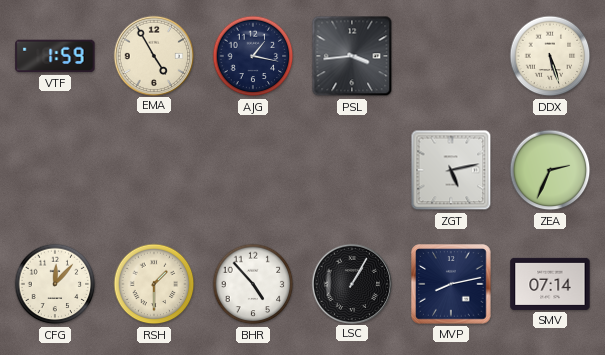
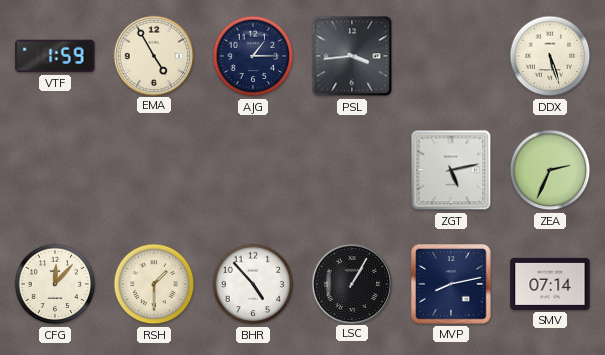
AJG: 1:17 -> 1:15 (253, 56)
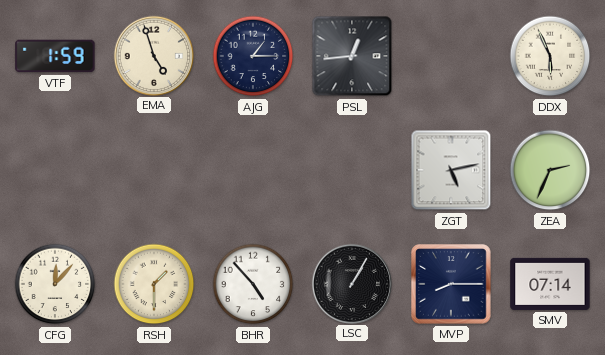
EMA: 4:55 -> 4:57 (153, 55)
PSL: 3:44 -> 12:44 (352, 56)
DDX: 5:27 -> 5:56 (550, 56)
MVP: 8:13 -> 8:15 (451, 284)
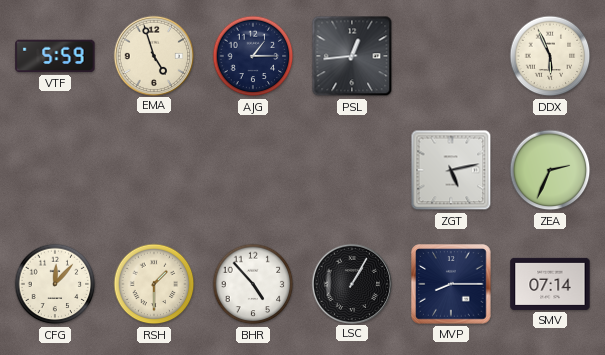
VTF: 1:59 -> 5:59 (55, 56)
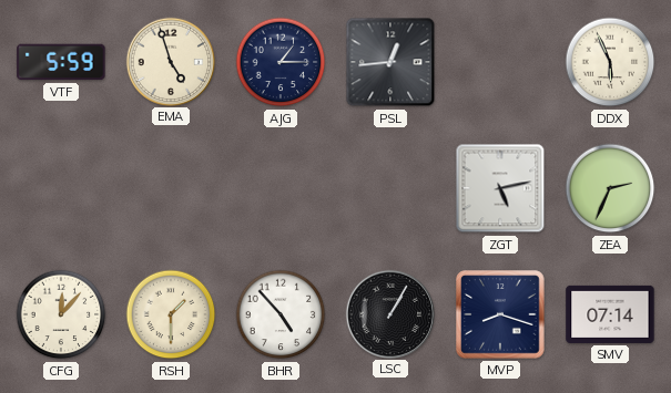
MVP: 8:15 -> 8:18 (500, 314)
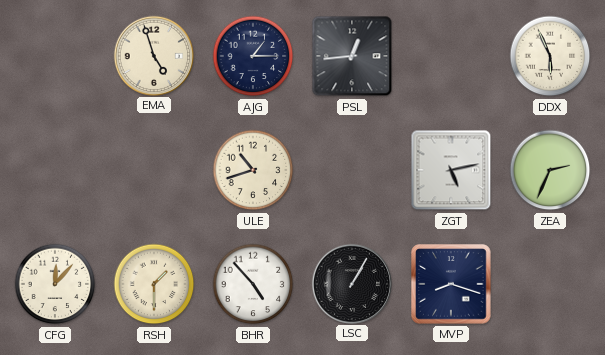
VTF: 5:59 -> none (61, 62)
ULE: none -> 10:42 (253, 170)
SMV: 07:14 -> none (610, 314)
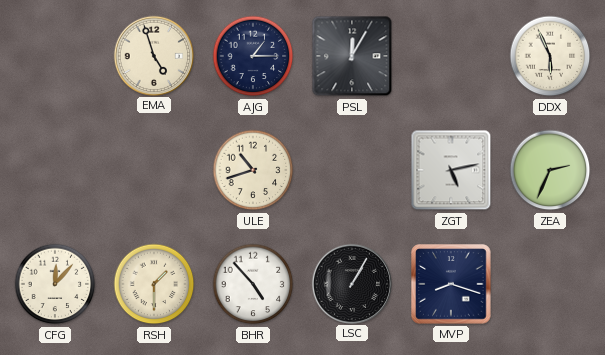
PSL: 12:44 -> 12:05 (352, 56)
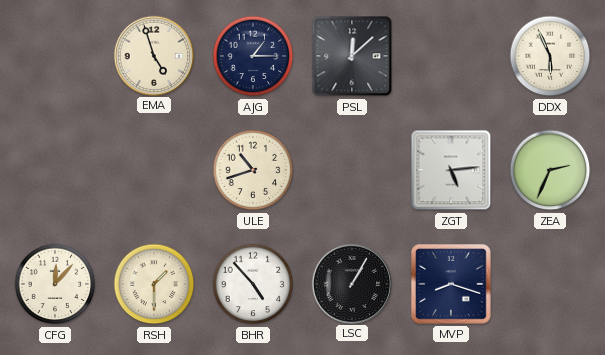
PSL: 12:05 -> 12:08 (352, 56)
ZGT: 5:13 -> 5:14 (451, 170)
